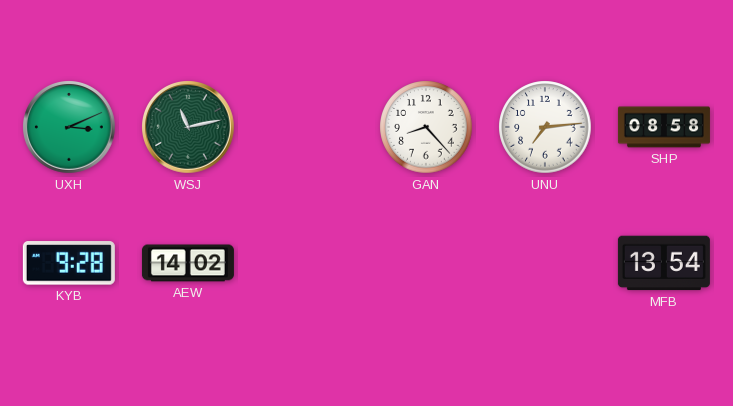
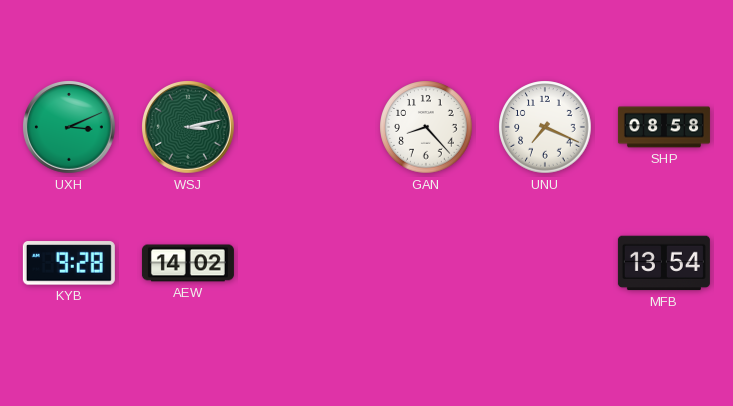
WSJ: 11:13 -> 3:13 (189, 128)
UNU: 7:14 -> 7:19 (545, 127)
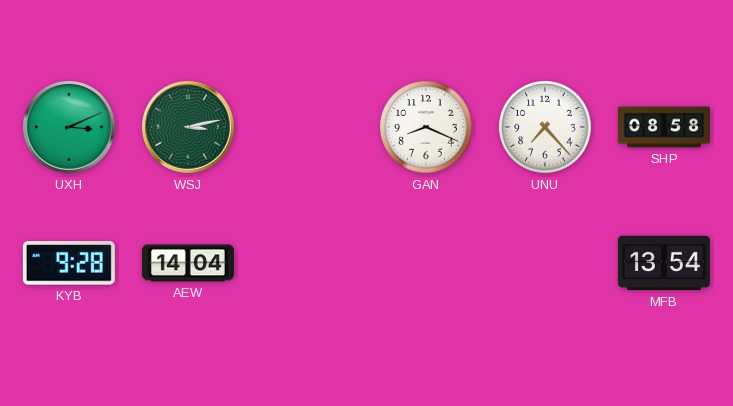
GAN: 8:23 -> 8:19 (426, 127)
UNU: 7:19 -> 7:23 (545, 127)
AEW: 14:02 -> 14:04 (188, 263)
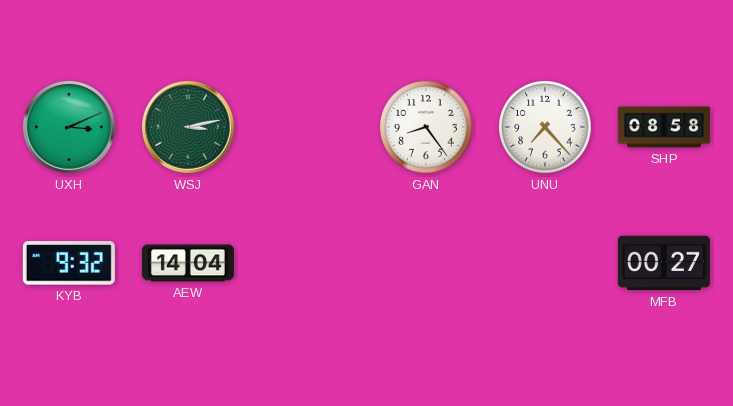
GAN: 8:19 -> 8:24 (426, 127)
KYB: 9:28 -> 9:32 (69, 263)
MFB: 13:54 -> 00:27 (664, 263)
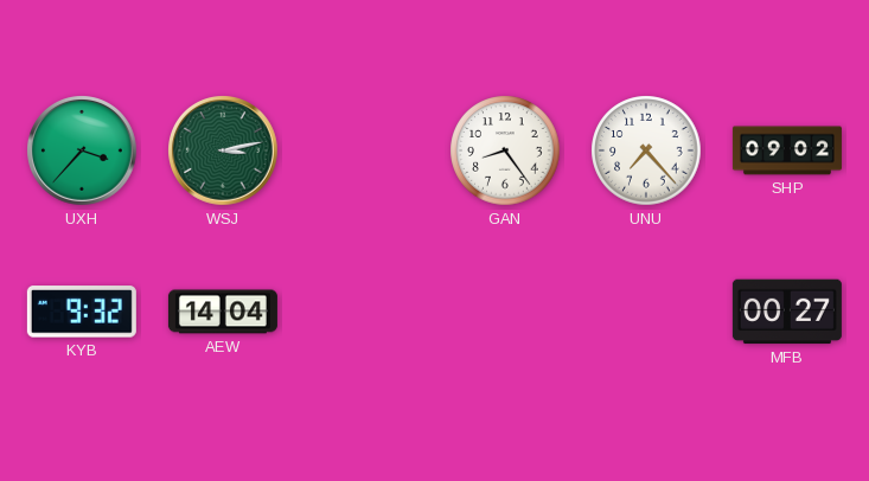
UXH: 3:11 -> 3:37 (83, 152)
SHP: 08:58 -> 09:02 (787, 150)
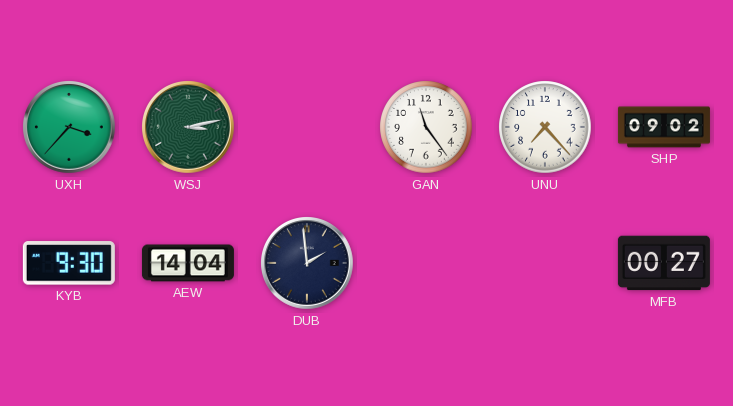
GAN: 8:24 -> 11:24 (426, 127)
KYB: 9:32 -> 9:30 (69, 263)
DUB: none -> 1:59 (308, 264)
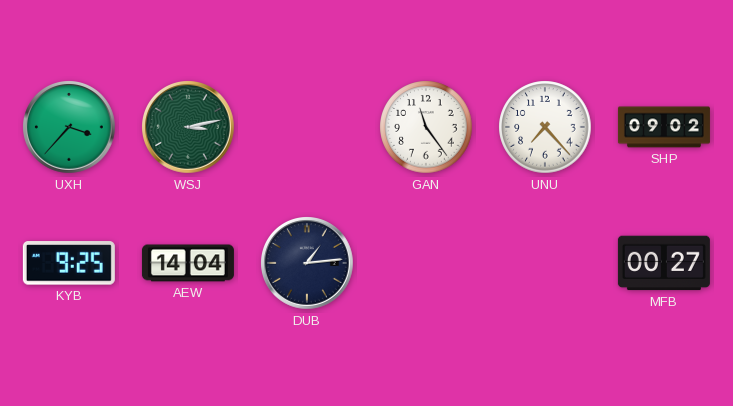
KYB: 9:30 -> 9:25 (69, 263)
DUB: 1:59 -> 1:14 (308, 264)
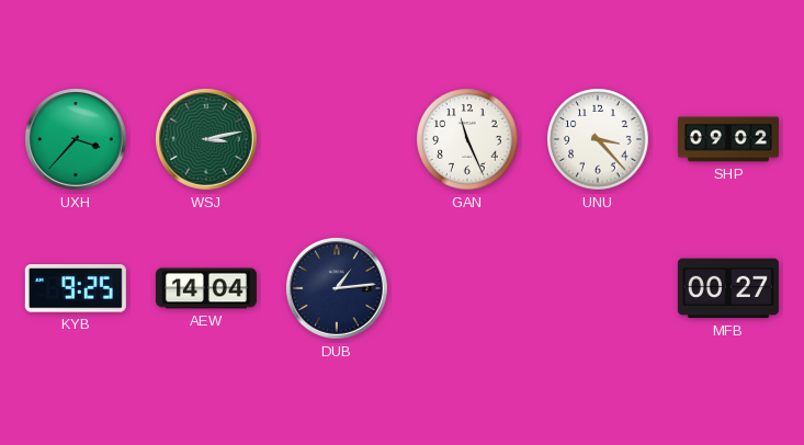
GAN: 11:24 -> 11:26 (467, 139)
UNU: 7:23 -> 3:23 (598, 139)
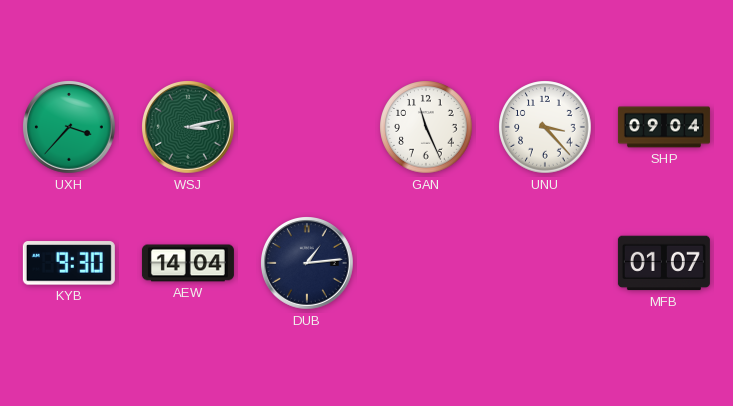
SHP: 09:02 -> 09:04 (664, 127)
KYB: 9:25 -> 9:30 (69, 263)
MFB: 00:27 -> 01:07 (664, 263)
